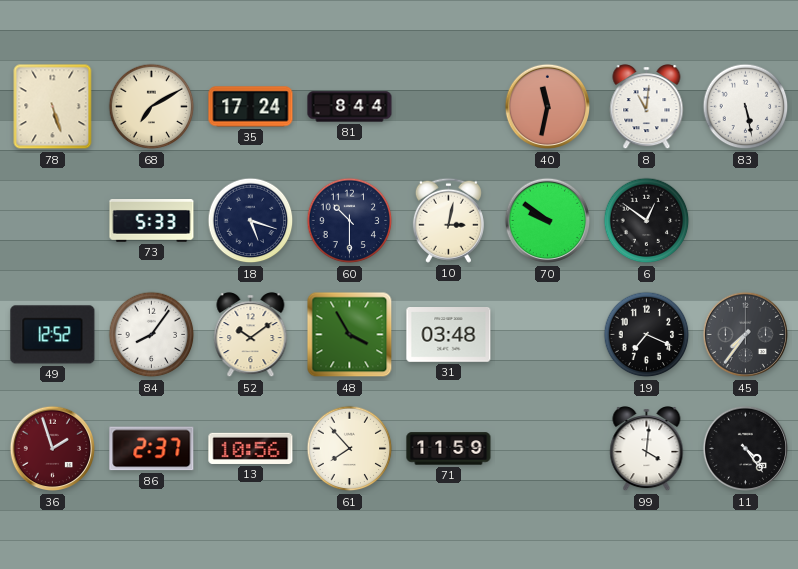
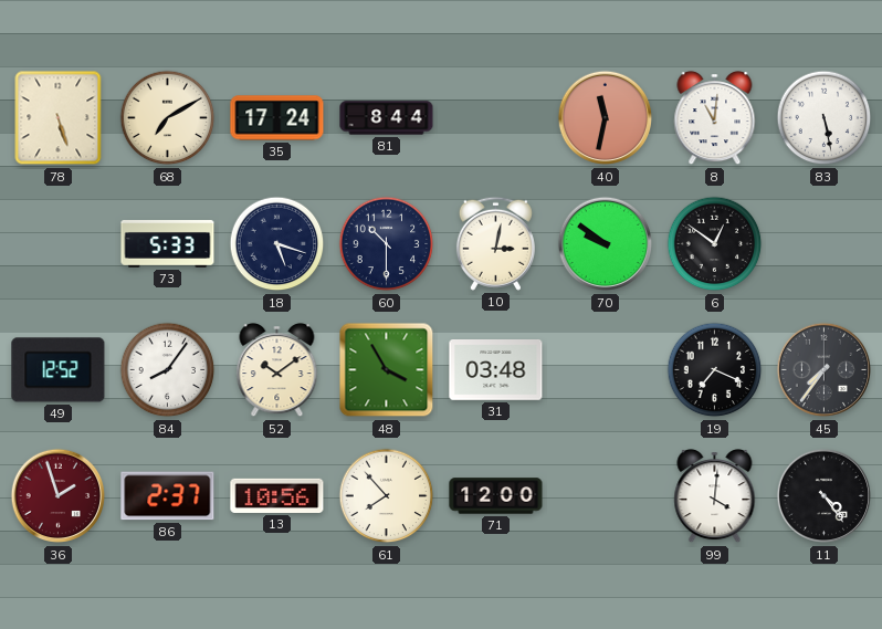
71: 11:59 -> 12:00 (496, 496)
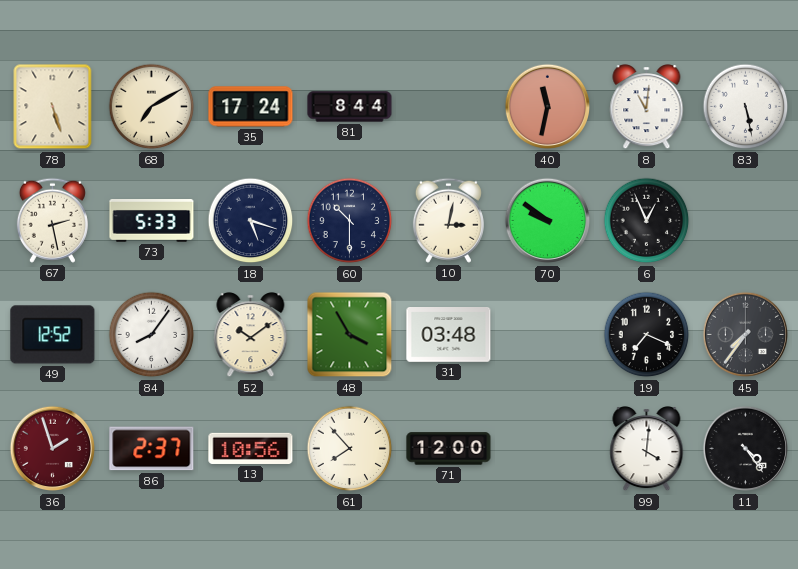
67: none -> 2:28 (52, 220)
6: 12:51 -> 12:56 (647, 221)
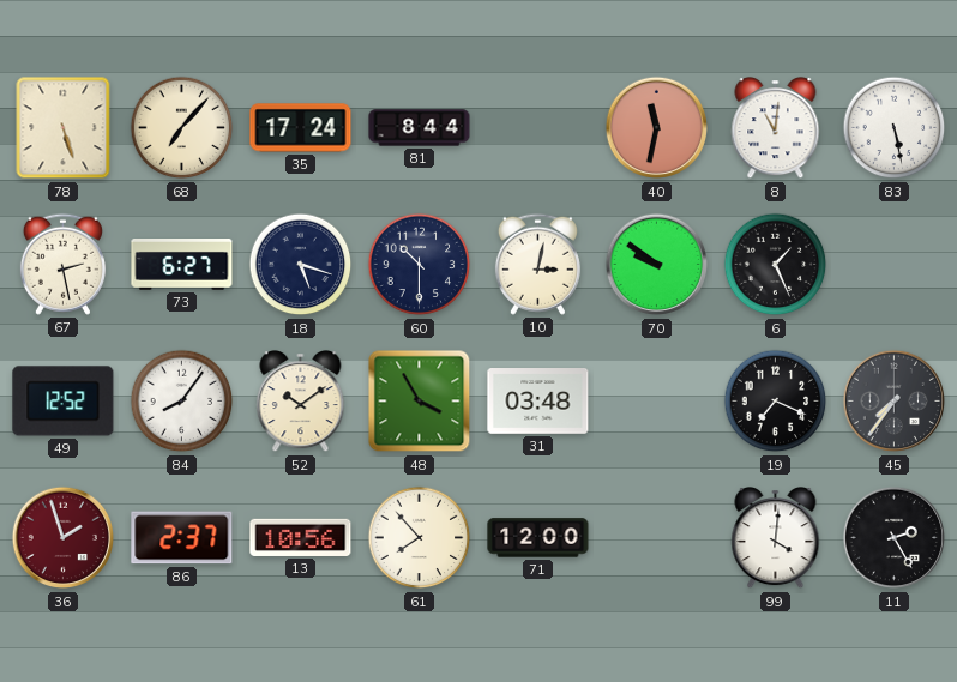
68: 7:10 -> 7:07 (182, 128)
73: 5:33 -> 6:27 (182, 265)
6: 12:56 -> 1:26 (776, 265)
11: 4:24 -> 2:25 (893, 538)
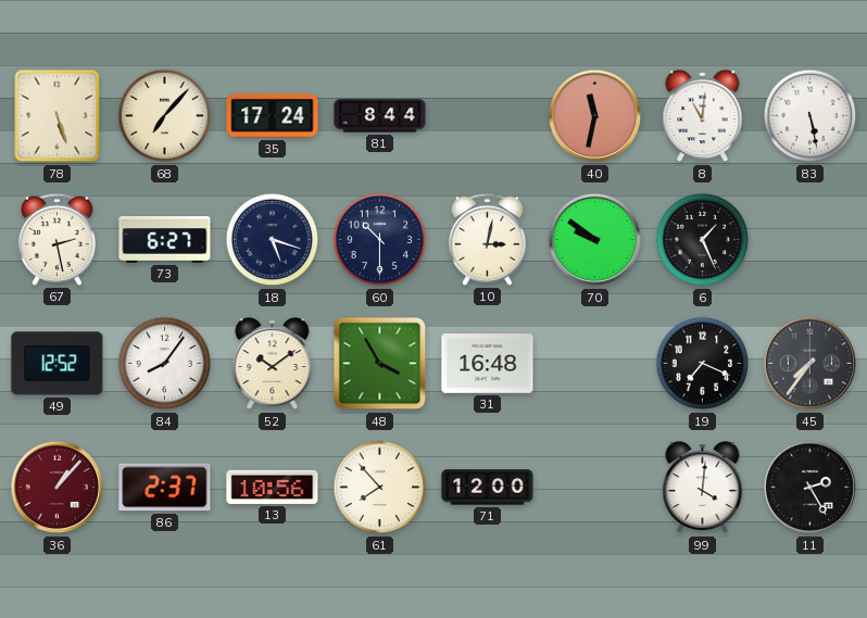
31: 03:48 -> 16:48 (488, 364)
36: 1:57 -> 1:07 (56, 488)
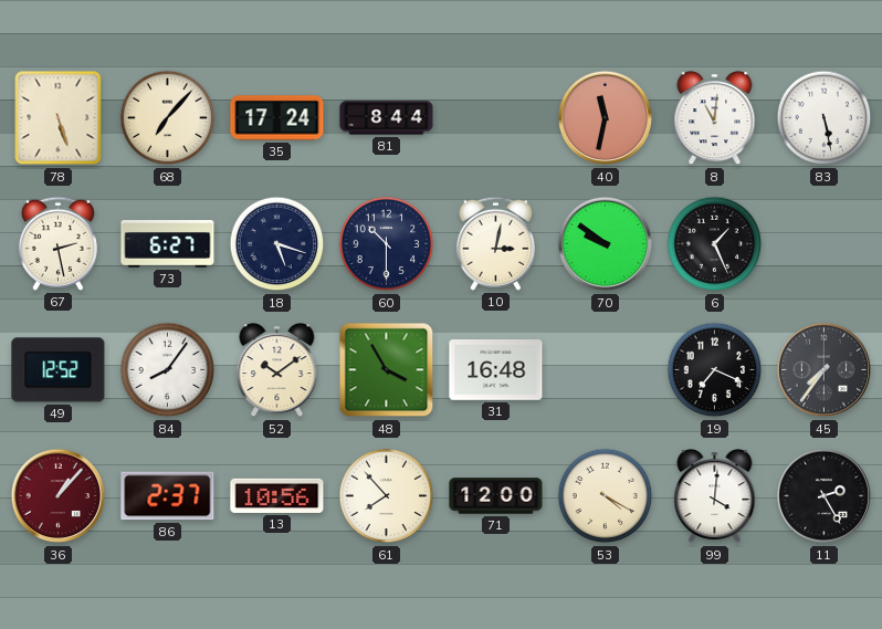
53: none -> 4:20 (606, 496)
